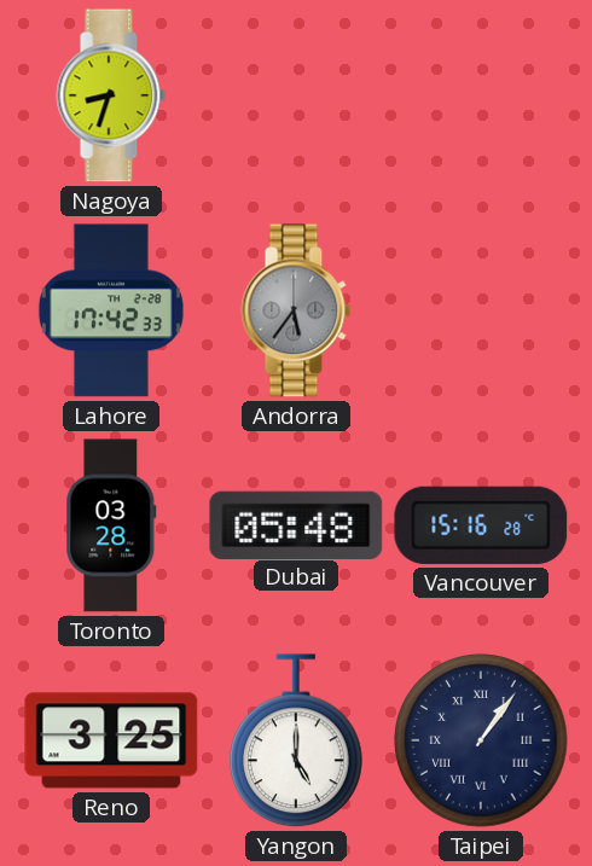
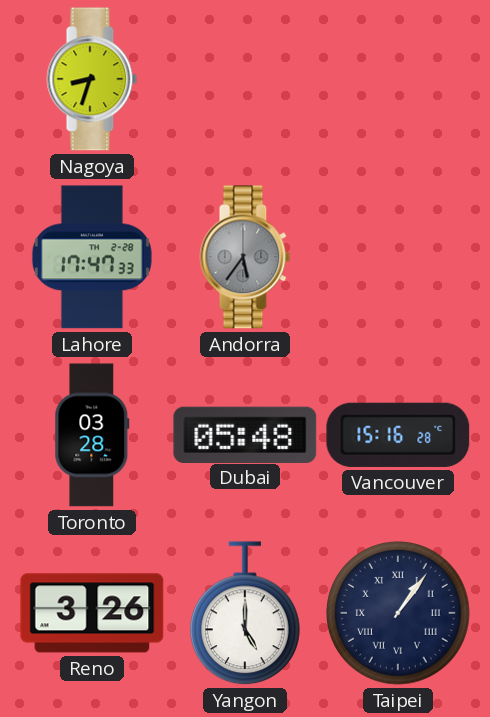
Lahore: 17:42 -> 17:47 (92, 257)
Reno: 3:25 -> 3:26 (92, 613)
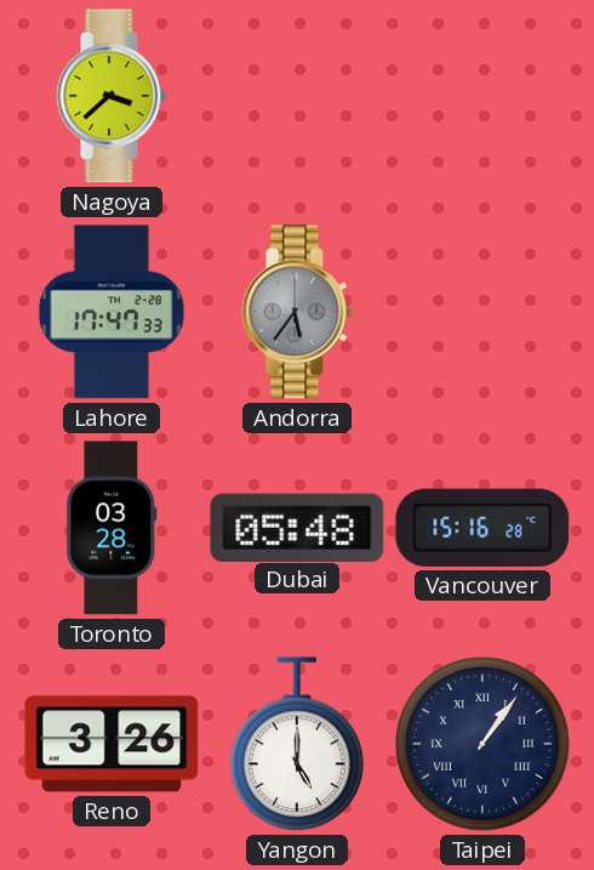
Nagoya: 8:33 -> 3:38 (112, 96)
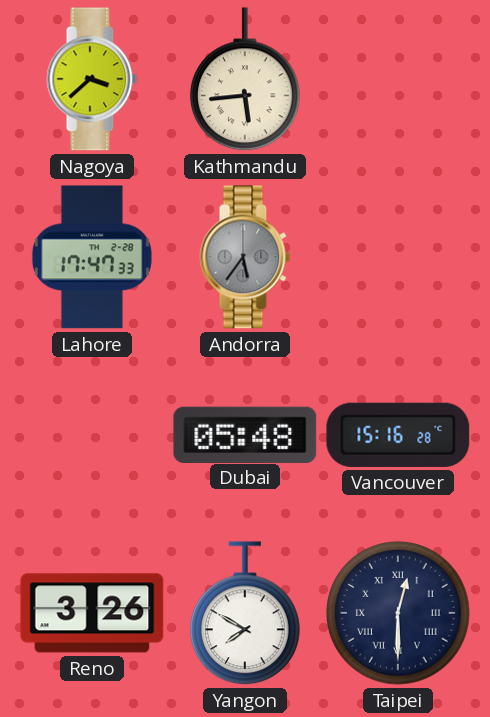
Kathmandu: none -> 5:44 (245, 80)
Toronto: 03:28 -> none (112, 528)
Yangon: 5:00 -> 7:50 (245, 614)
Taipei: 1:06 -> 12:30 (398, 613)
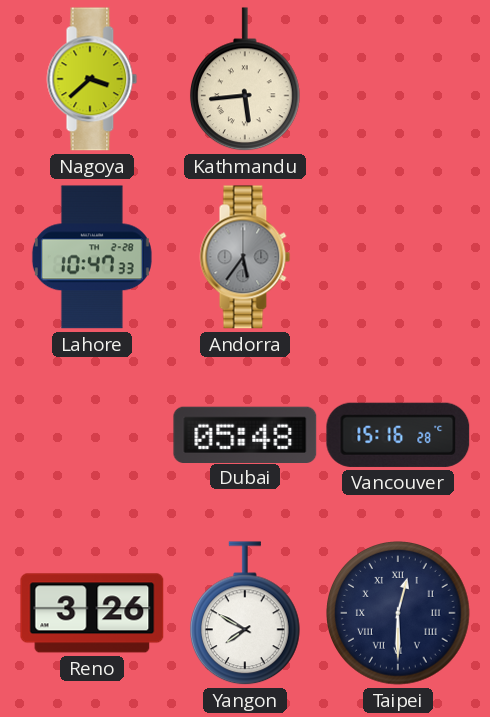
Lahore: 17:47 -> 10:47 (92, 257)
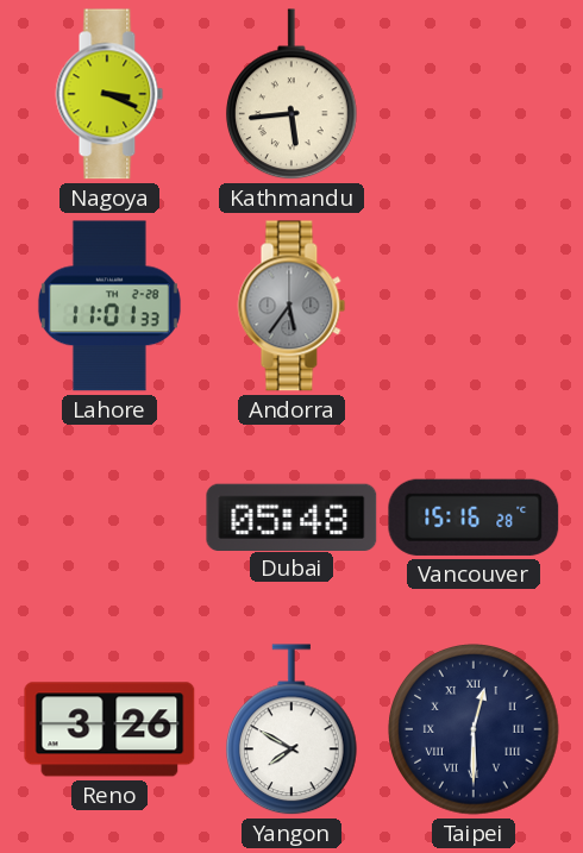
Nagoya: 3:38 -> 3:19 (109, 94)
Lahore: 10:47 -> 11:01 (109, 306)
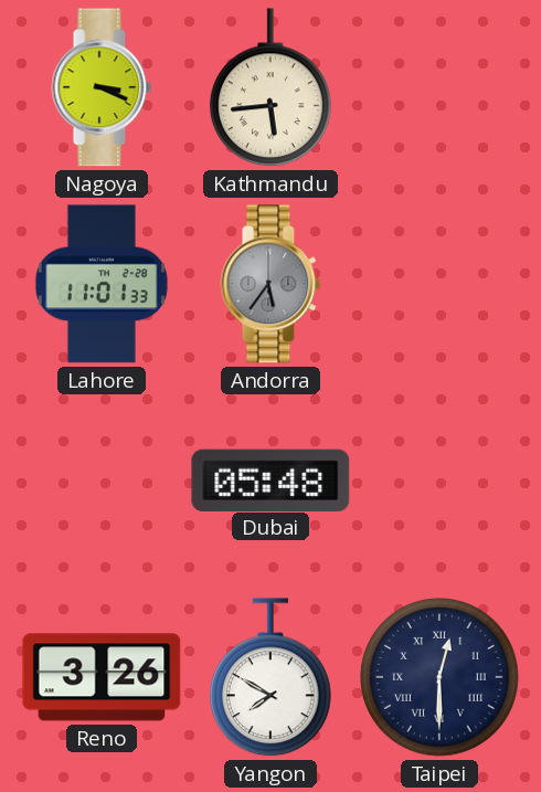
Vancouver: 15:16 -> none (474, 518)
